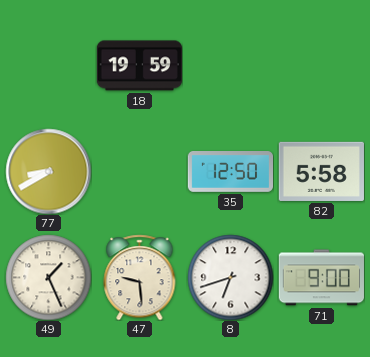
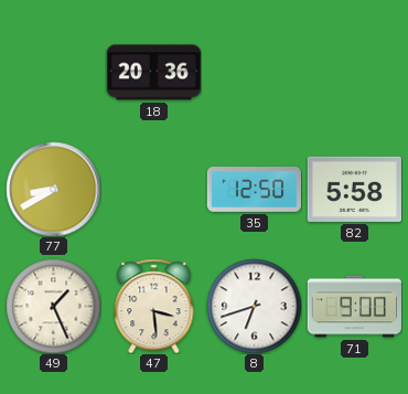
18: 19:59 -> 20:36 (153, 73)
47: 9:29 -> 3:29 (154, 306)
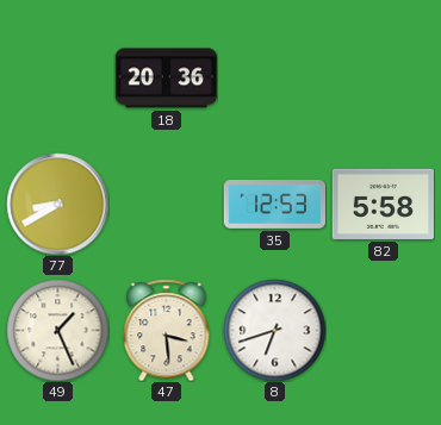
35: 12:50 -> 12:53 (274, 205)
71: 9:00 -> none (354, 307)
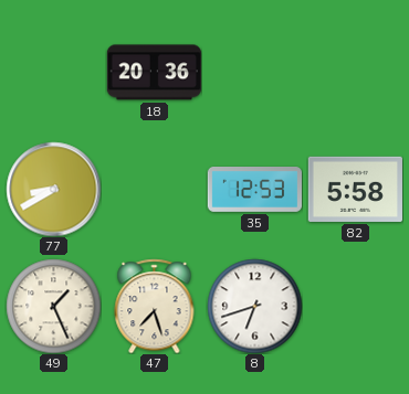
47: 3:29 -> 7:27 (155, 306)
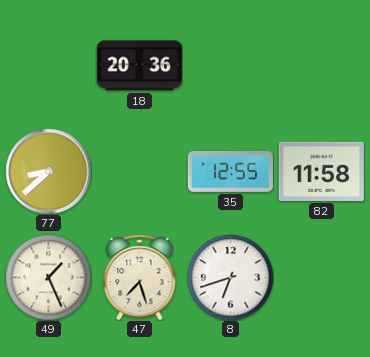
77: 8:40 -> 8:38 (48, 171)
35: 12:53 -> 12:55 (230, 172)
82: 5:58 -> 11:58 (321, 171)
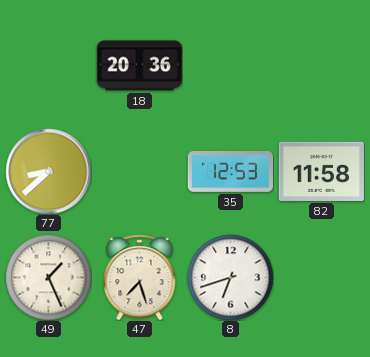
35: 12:55 -> 12:53 (230, 172)
